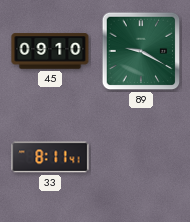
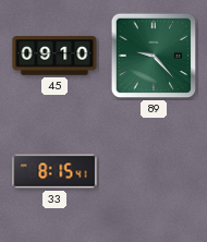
89: 9:20 -> 9:23 (154, 56)
33: 8:11 -> 8:15 (54, 171)
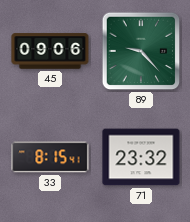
45: 09:10 -> 09:06 (50, 51)
71: none -> 23:32 (141, 157)
